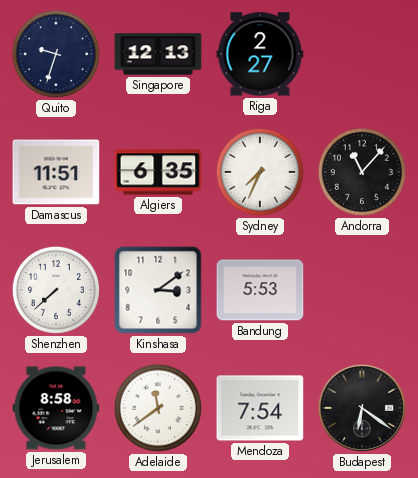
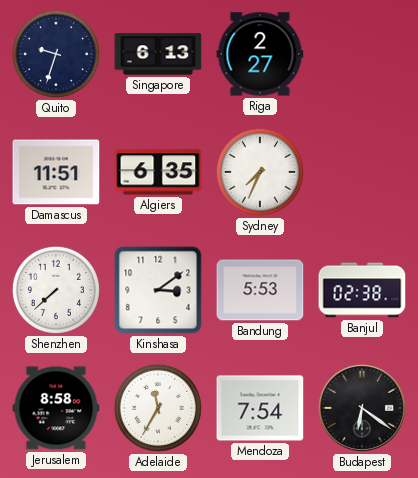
Singapore: 12:13 -> 6:13 (158, 54)
Andorra: 11:07 -> none (362, 172)
Banjul: none -> 02:38 (362, 290)
Adelaide: 11:39 -> 11:35 (158, 408)
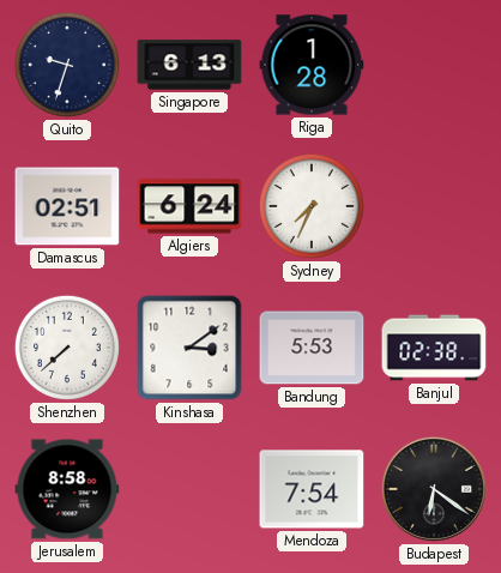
Riga: 2:27 -> 1:28 (312, 65)
Damascus: 11:51 -> 02:51 (67, 206)
Algiers: 6:35 -> 6:24 (189, 206)
Adelaide: 11:35 -> none (158, 408)
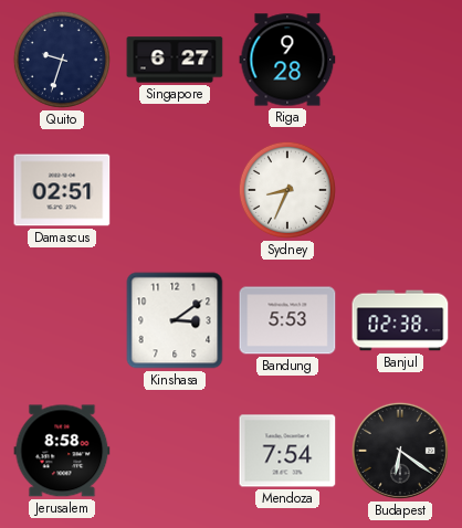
Singapore: 6:13 -> 6:27 (175, 60)
Riga: 1:28 -> 9:28 (287, 60)
Algiers: 6:24 -> none (189, 206)
Sydney: 7:34 -> 8:34 (287, 190)
Shenzhen: 7:38 -> none (67, 348)
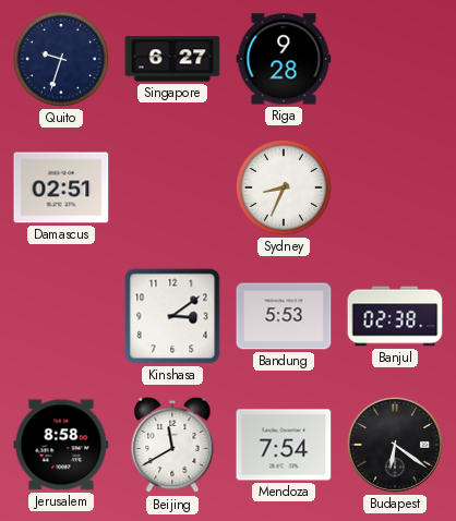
Beijing: none -> 11:40 (172, 445)
